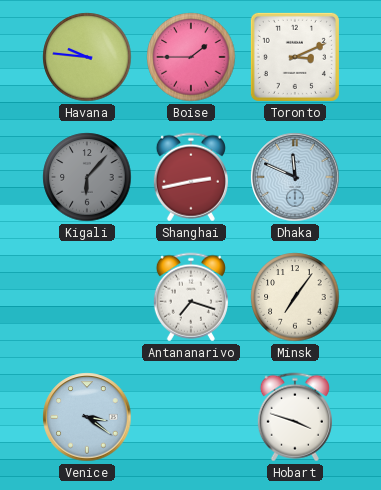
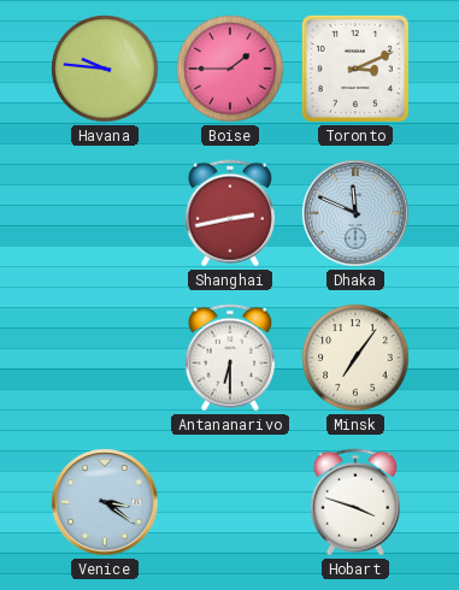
Kigali: 6:07 -> none (87, 177)
Antananarivo: 7:18 -> 6:30 (230, 358)
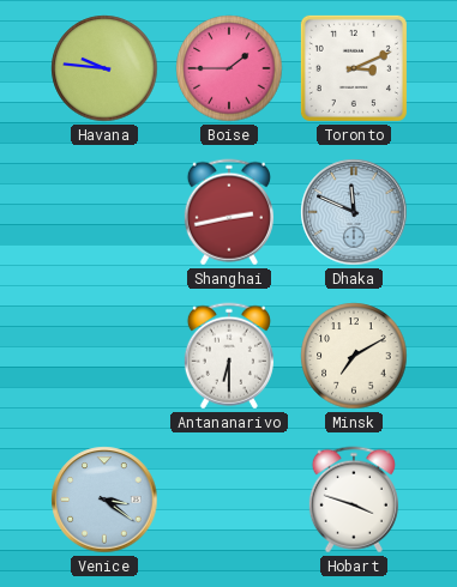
Minsk: 7:06 -> 7:10 (354, 356)
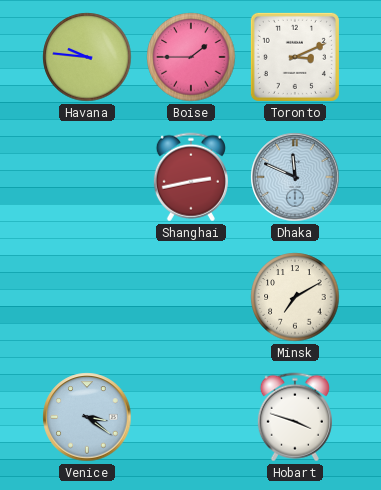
Antananarivo: 6:30 -> none (229, 356)
